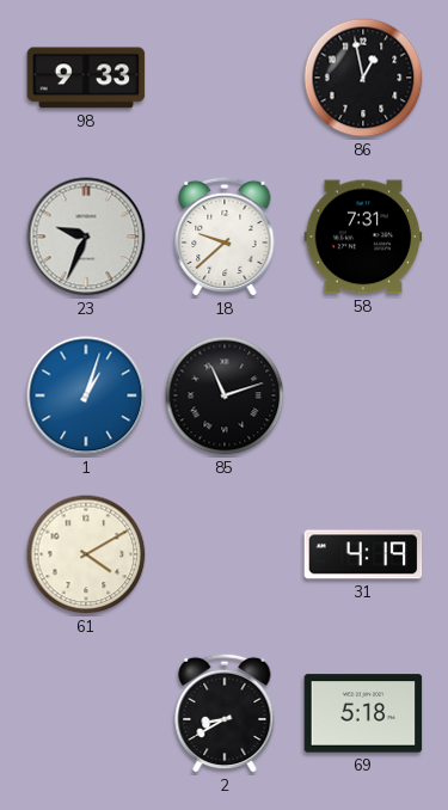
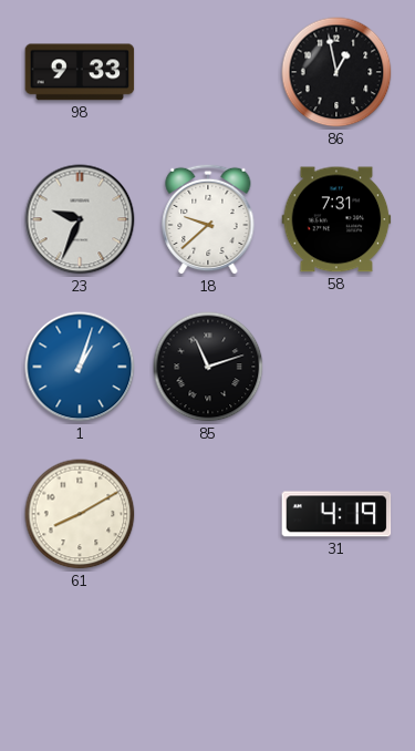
61: 4:10 -> 8:10 (80, 514)
2: 8:40 -> none (225, 713)
69: 5:18 -> none (363, 713)
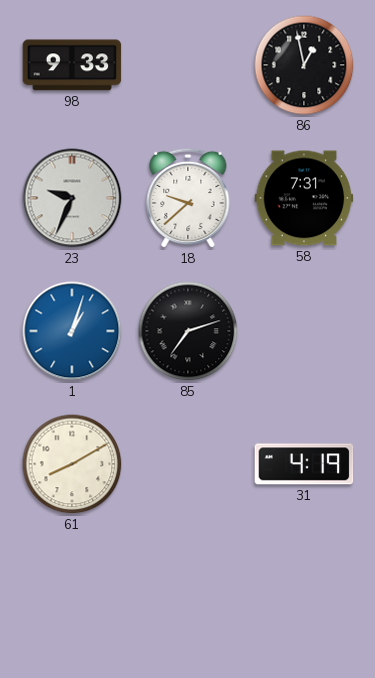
85: 11:12 -> 7:12 (188, 331)
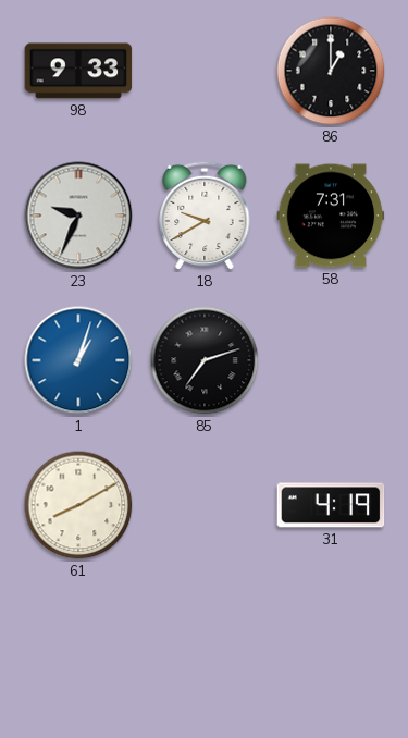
86: 12:58 -> 1:00 (331, 71)
18: 9:38 -> 9:40 (205, 216)
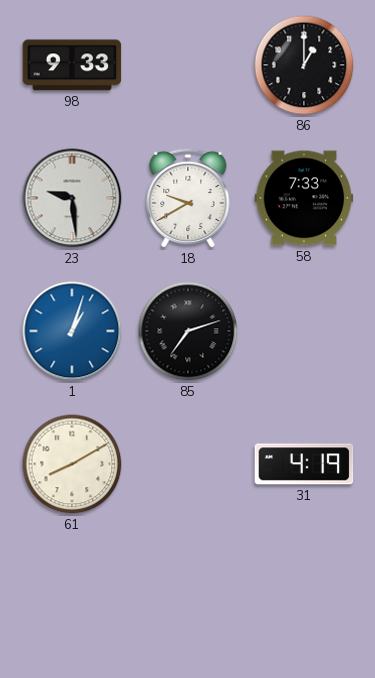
23: 9:34 -> 9:29 (72, 198)
58: 7:31 -> 7:33 (304, 198)
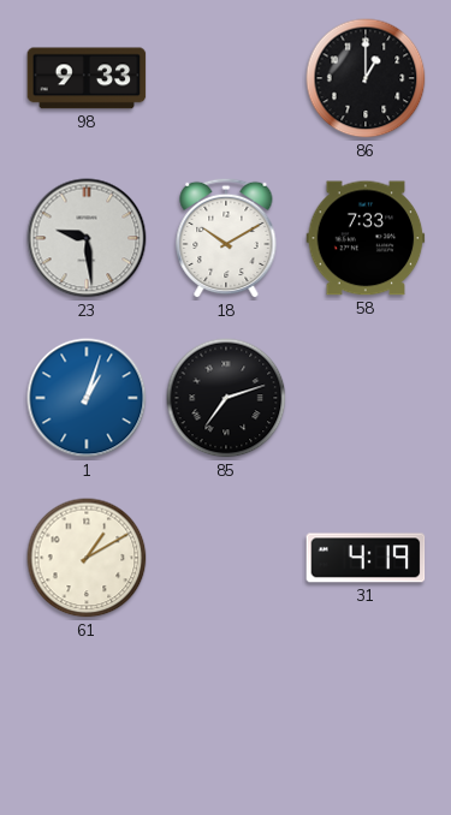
18: 9:40 -> 10:10 (226, 238)
61: 8:10 -> 1:10 (87, 558)
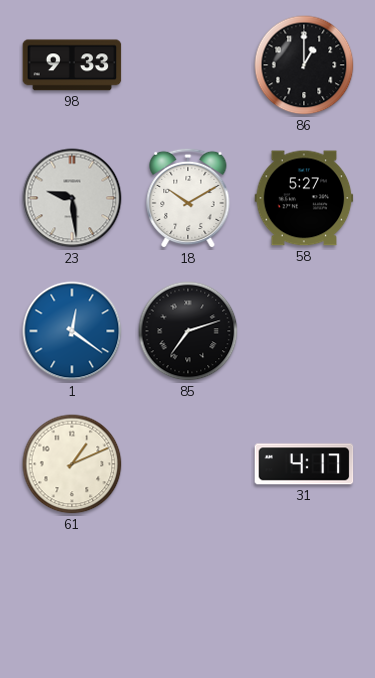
58: 7:33 -> 5:27 (304, 198)
1: 1:03 -> 12:21 (72, 331)
61: 1:10 -> 1:11 (72, 464)
31: 4:19 -> 4:17 (304, 464)
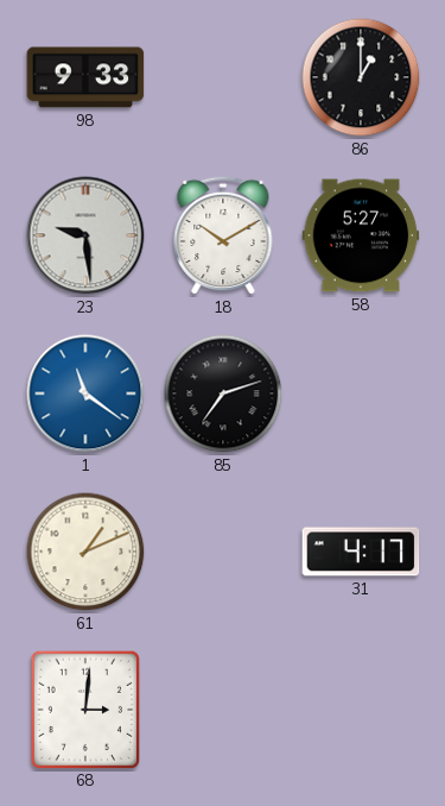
1: 12:21 -> 11:21 (85, 393)
68: none -> 3:01 (84, 709)
